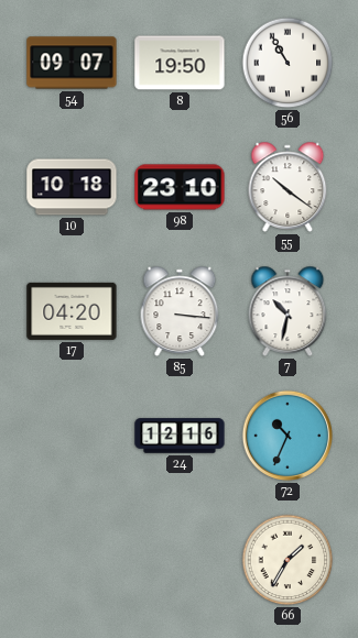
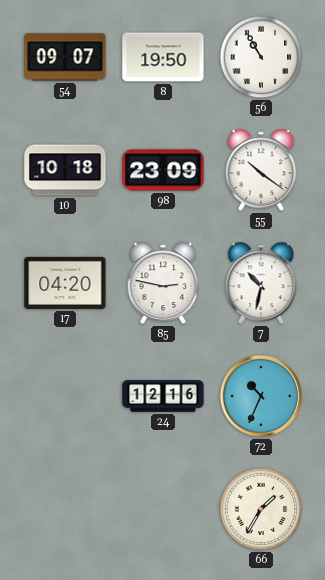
98: 23:10 -> 23:09 (163, 170)
85: 3:16 -> 2:47 (163, 283)
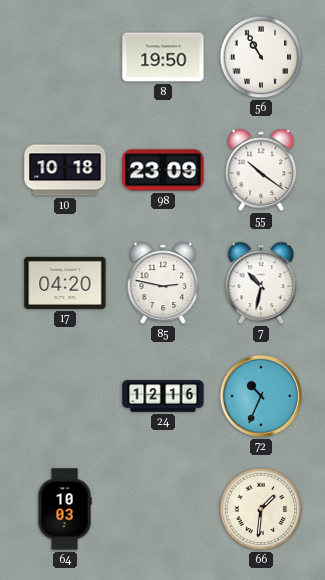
54: 09:07 -> none (65, 57)
64: none -> 10:03 (65, 509)
66: 1:35 -> 1:31 (261, 509)
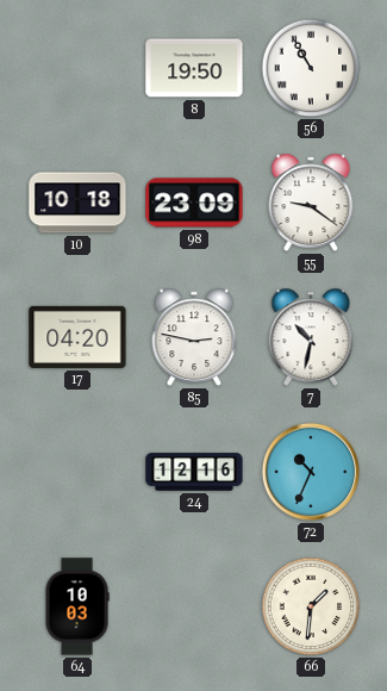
55: 10:21 -> 9:21 (311, 203)
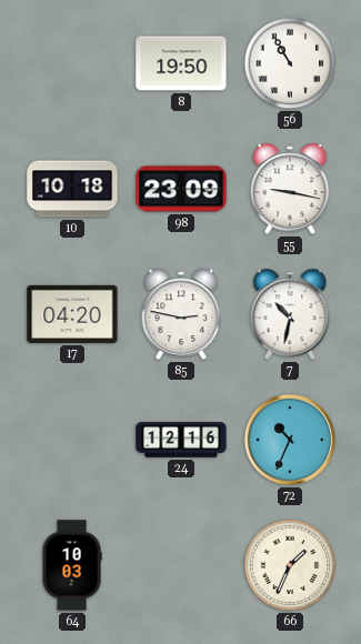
55: 9:21 -> 9:17 (290, 189)
66: 1:31 -> 1:34 (290, 565)
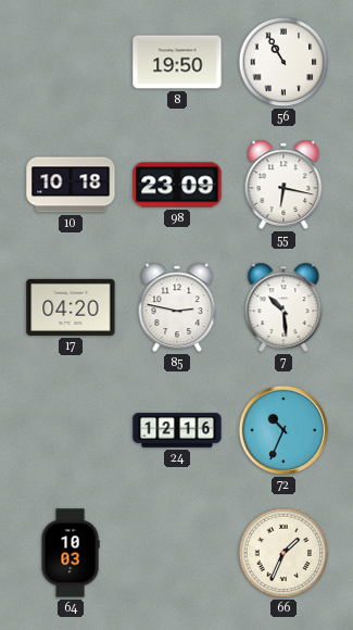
55: 9:17 -> 6:17 (283, 185)
7: 10:32 -> 10:29 (283, 307)
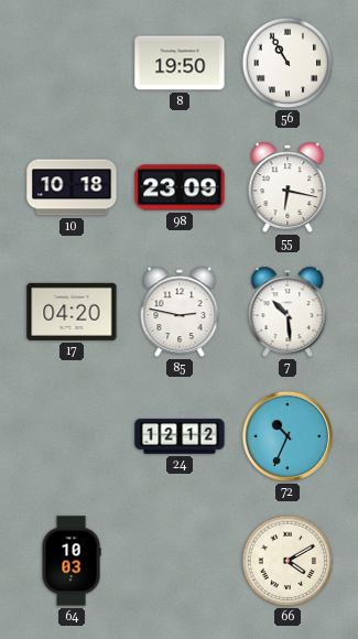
24: 12:16 -> 12:12 (180, 436)
66: 1:34 -> 4:10 (288, 561)
